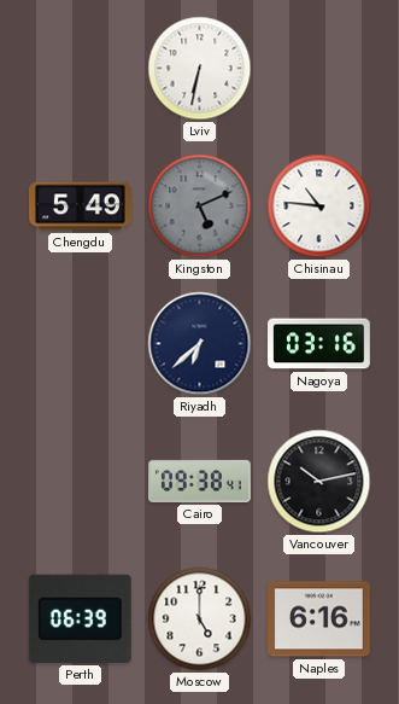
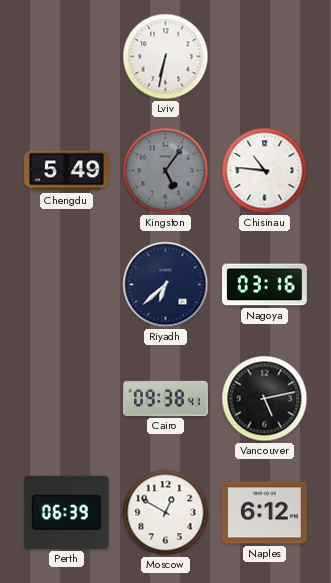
Kingston: 5:11 -> 5:06 (166, 171)
Vancouver: 10:13 -> 5:13 (265, 399)
Moscow: 5:00 -> 12:50 (166, 513)
Naples: 6:16 -> 6:12 (265, 513)
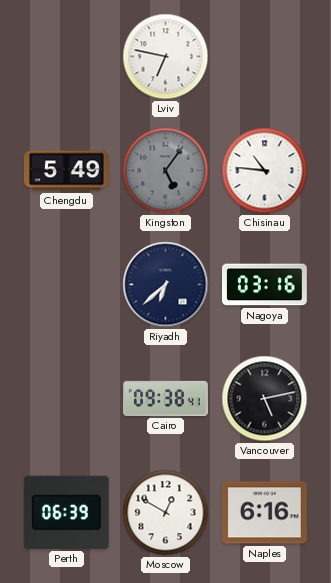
Lviv: 6:32 -> 6:47 (166, 57)
Naples: 6:12 -> 6:16 (265, 513)
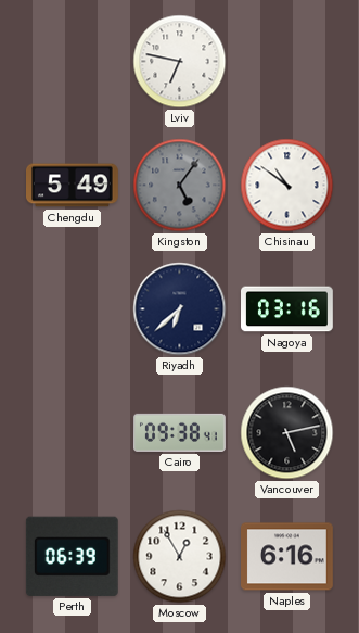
Chisinau: 10:46 -> 10:51 (287, 186)
Moscow: 12:50 -> 12:55 (180, 557)
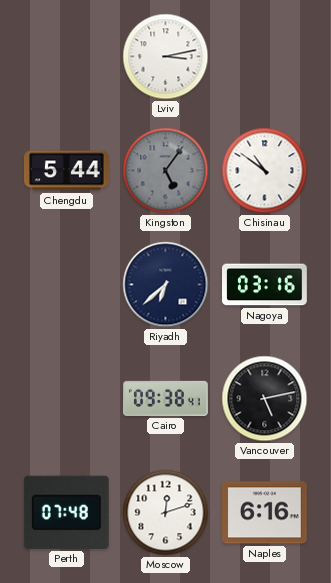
Lviv: 6:47 -> 3:13 (166, 57)
Chengdu: 5:49 -> 5:44 (67, 171)
Perth: 06:39 -> 07:48 (66, 512)
Moscow: 12:55 -> 12:12 (166, 513)
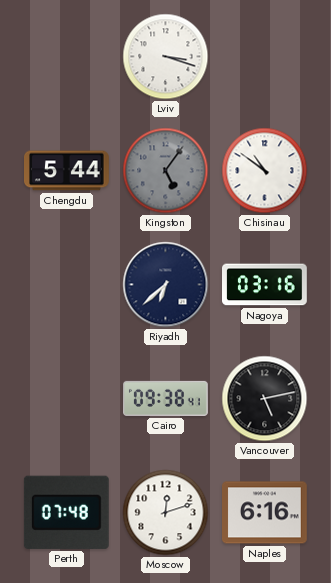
Lviv: 3:13 -> 3:18 (166, 57)
